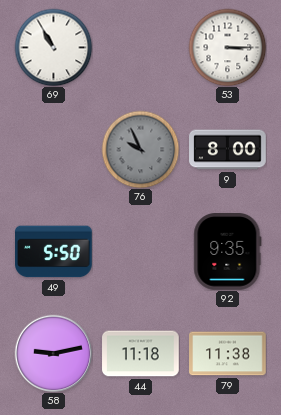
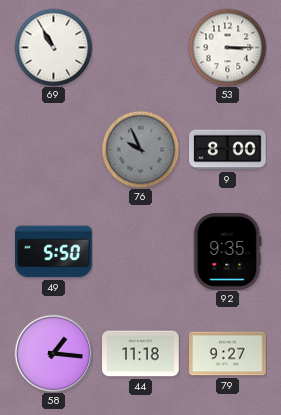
58: 9:13 -> 1:16 (53, 353)
79: 11:38 -> 9:27 (228, 354)
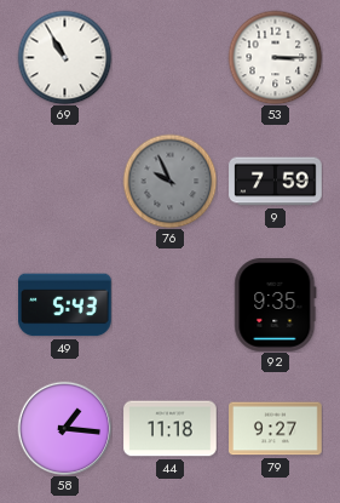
9: 8:00 -> 7:59 (276, 182)
49: 5:50 -> 5:43 (65, 305)
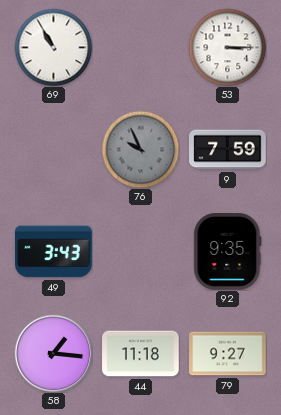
49: 5:43 -> 3:43 (54, 252)
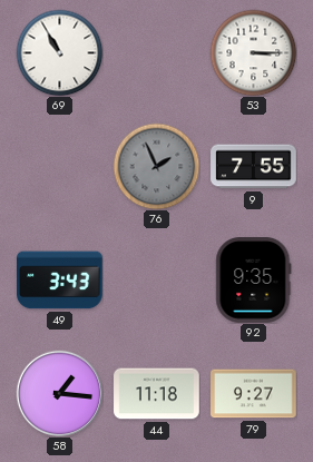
76: 9:56 -> 1:56 (156, 166)
9: 7:59 -> 7:55 (254, 167)
